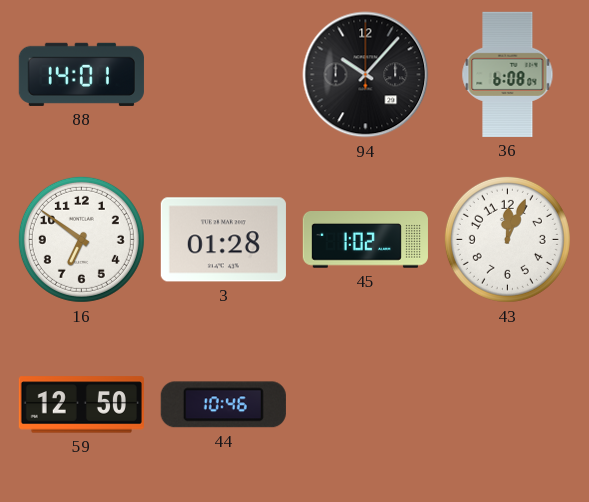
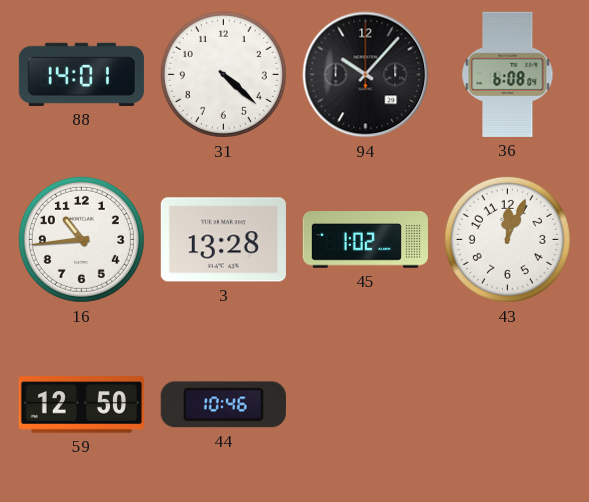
31: none -> 4:22 (223, 74)
16: 6:51 -> 10:44 (81, 239)
3: 01:28 -> 13:28 (223, 240)
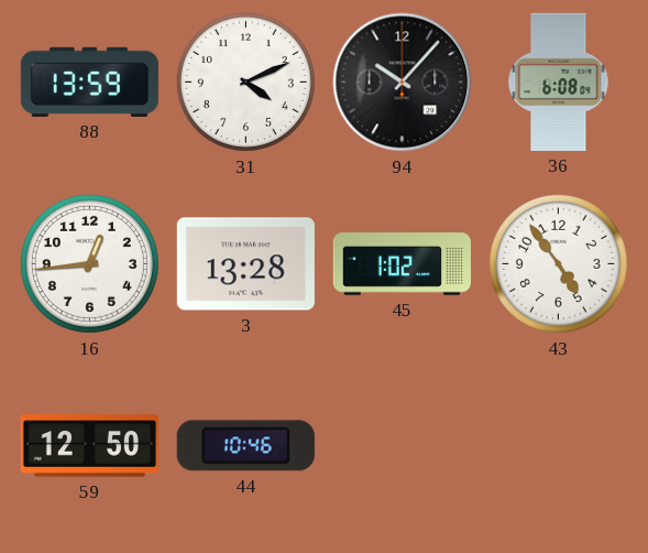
88: 14:01 -> 13:59 (89, 82)
31: 4:22 -> 4:11 (245, 82)
16: 10:44 -> 12:44 (89, 263)
43: 12:04 -> 4:54 (558, 263)
